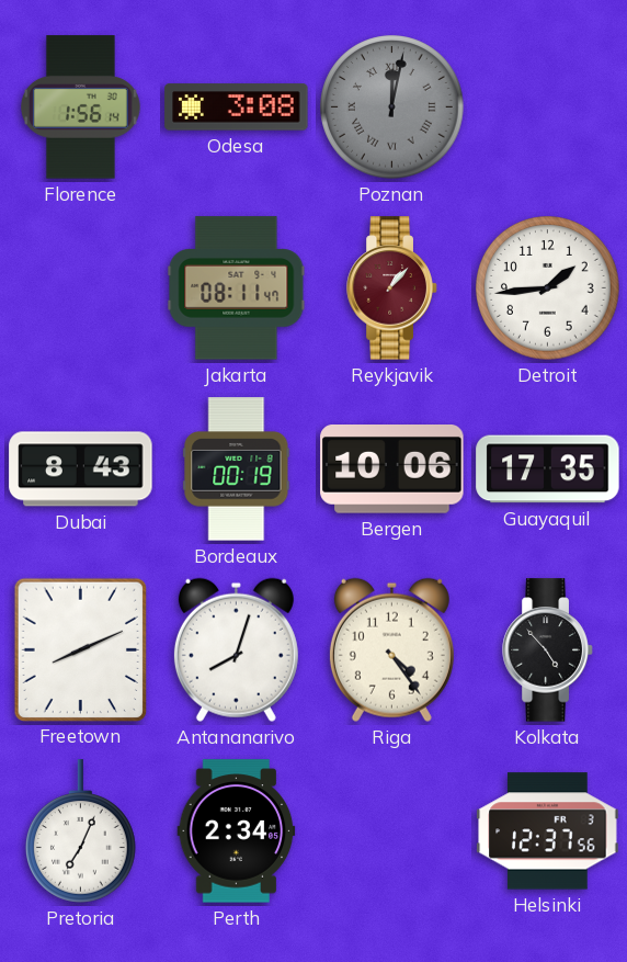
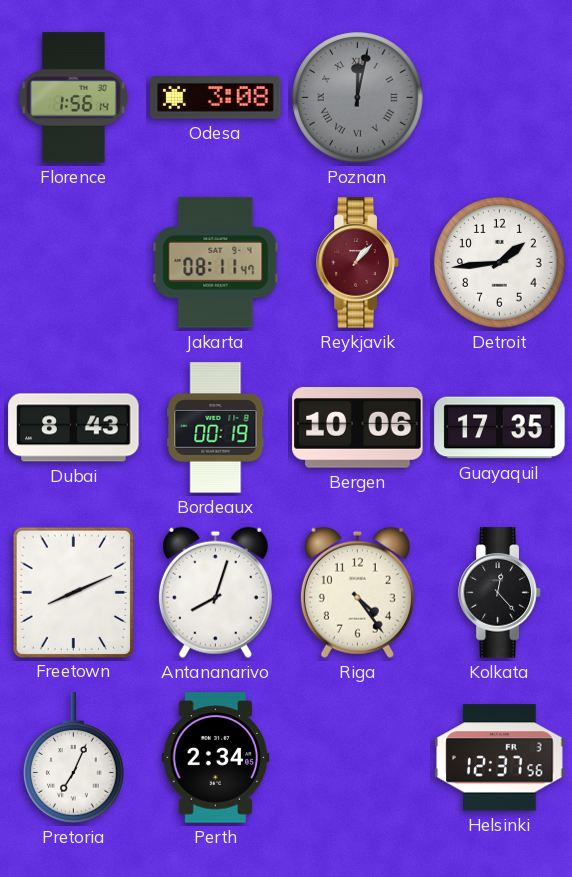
Kolkata: 4:53 -> 12:23 (500, 593)
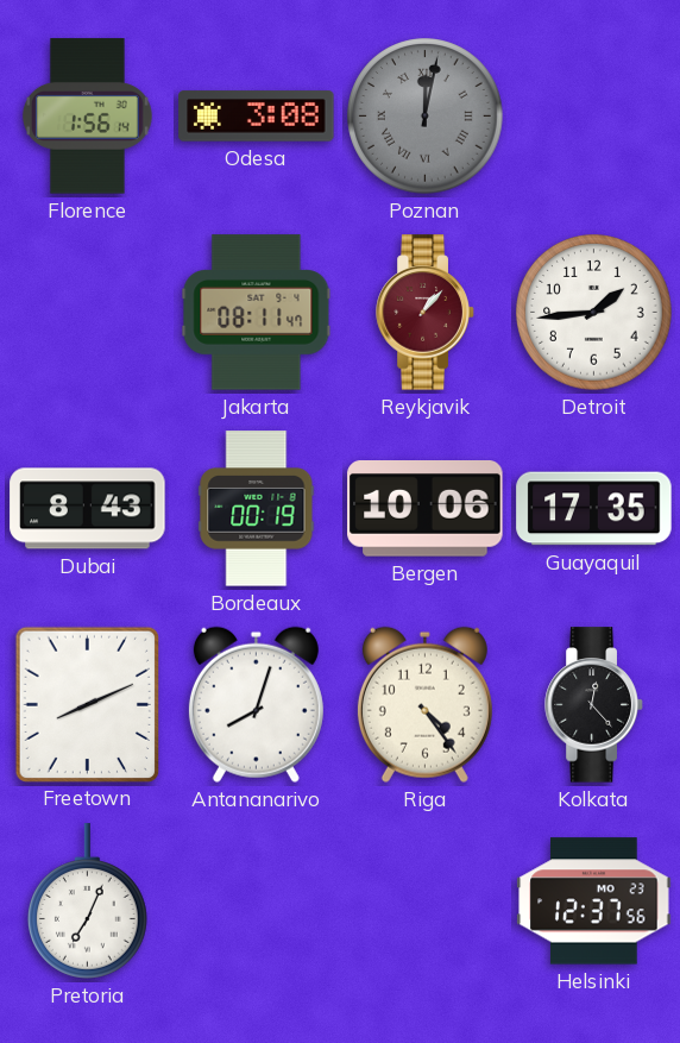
Perth: 2:34 -> none (216, 758)
Helsinki date: FR 3 -> MO 23 (594, 901)
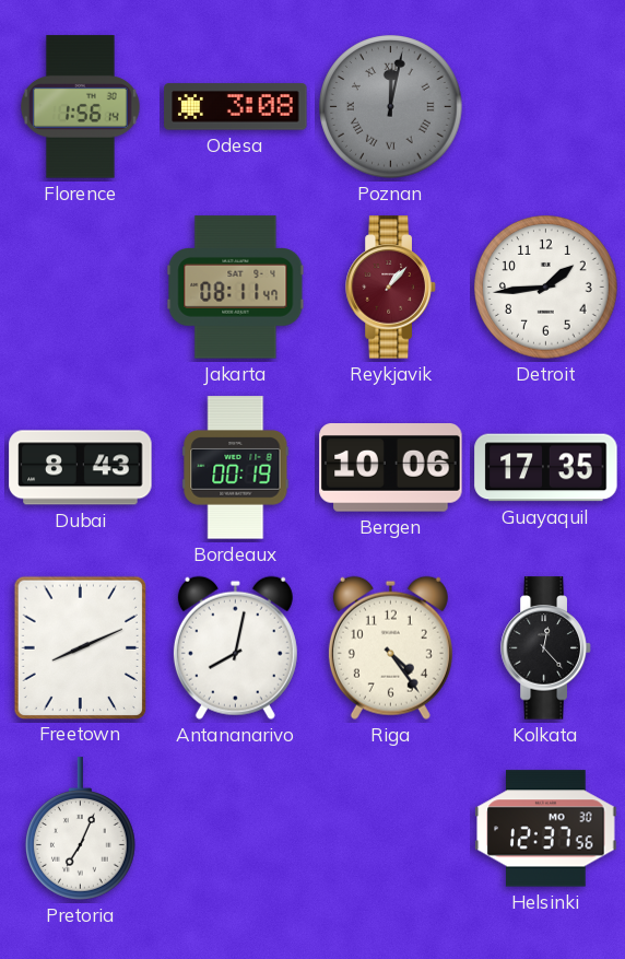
Antananarivo: 8:03 -> 8:02 (235, 647)
Helsinki date: MO 23 -> MO 30 (546, 829)
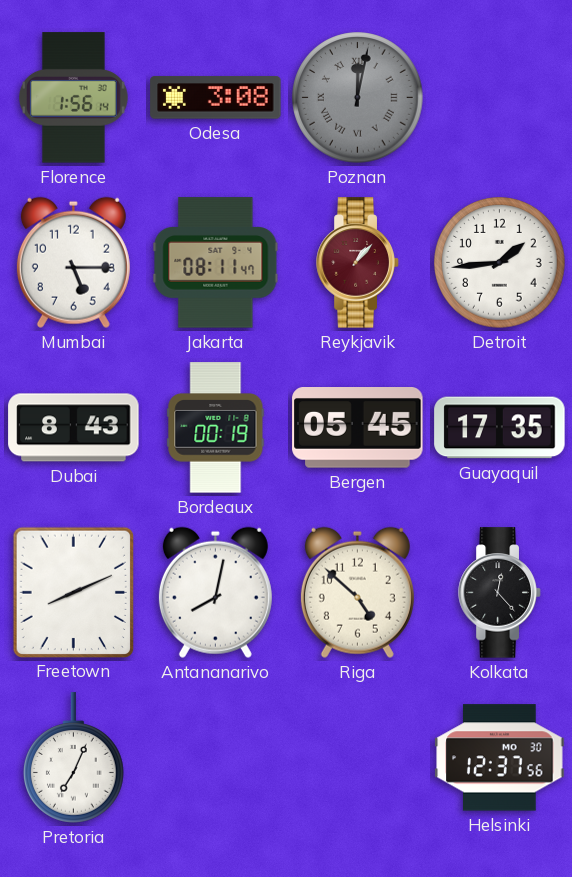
Mumbai: none -> 5:15 (73, 262)
Bergen: 10:06 -> 05:45 (358, 428)
Riga: 4:24 -> 4:52 (357, 592)
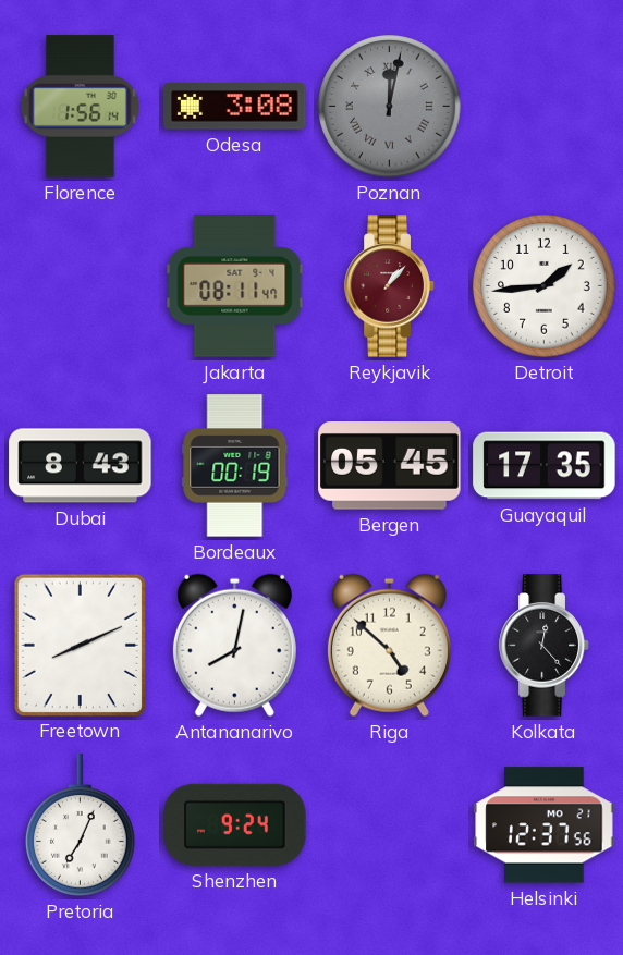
Mumbai: 5:15 -> none (73, 262)
Shenzhen: none -> 9:24 (235, 824)
Helsinki date: MO 30 -> MO 21 (545, 825)
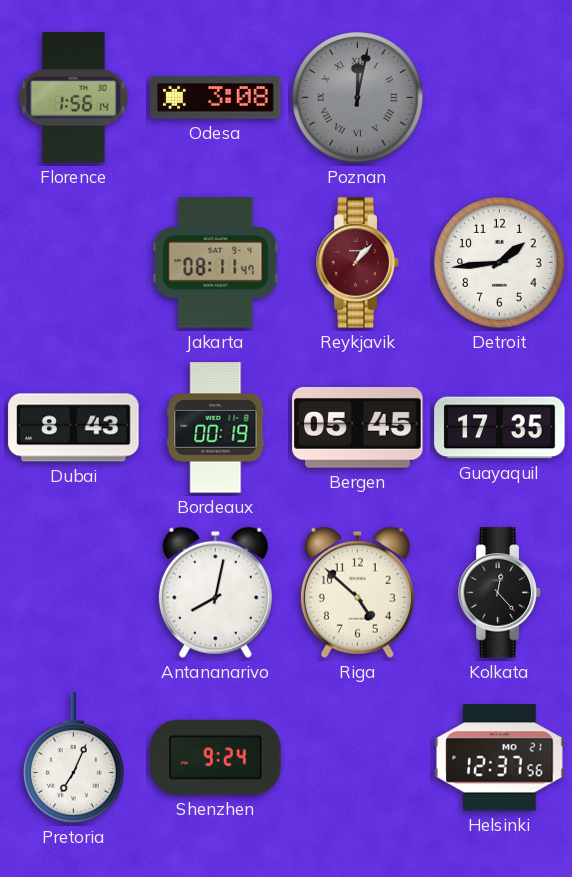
Freetown: 8:11 -> none (80, 645)
